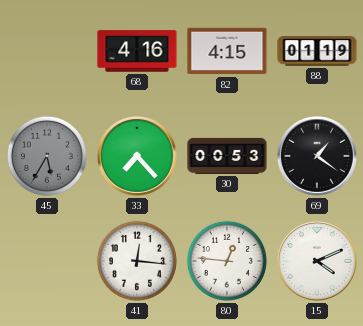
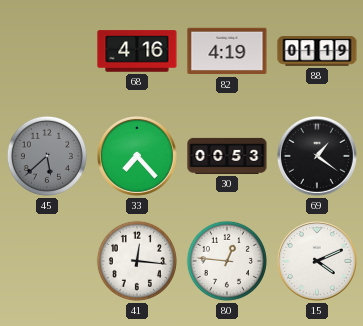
82: 4:15 -> 4:19 (227, 51)
45: 5:35 -> 5:38 (47, 156)
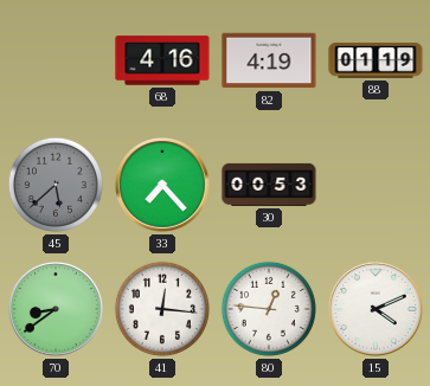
69: 1:21 -> none (318, 157)
70: none -> 8:39 (57, 310)
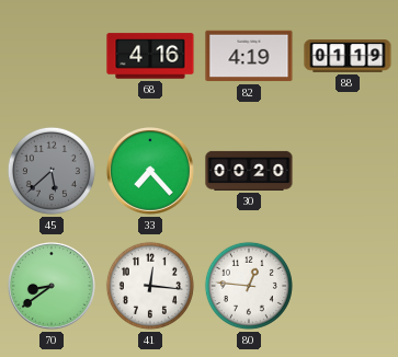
30: 00:53 -> 00:20 (249, 171)
15: 4:11 -> none (377, 310)
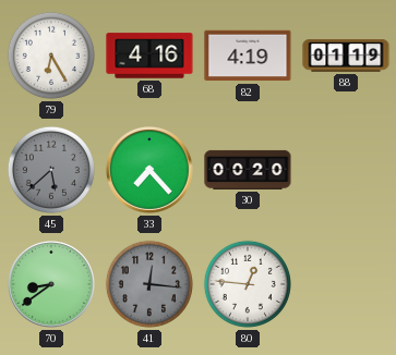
79: none -> 6:25 (51, 56)
41 dial: white -> grey (149, 284)
